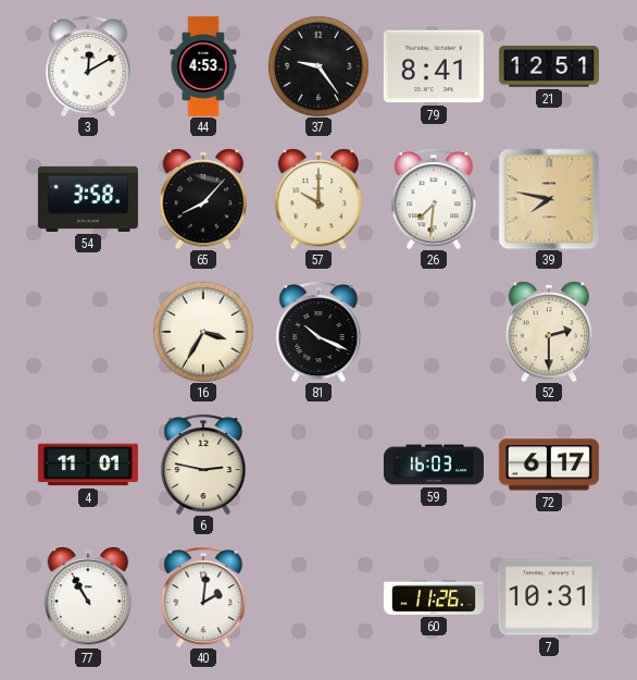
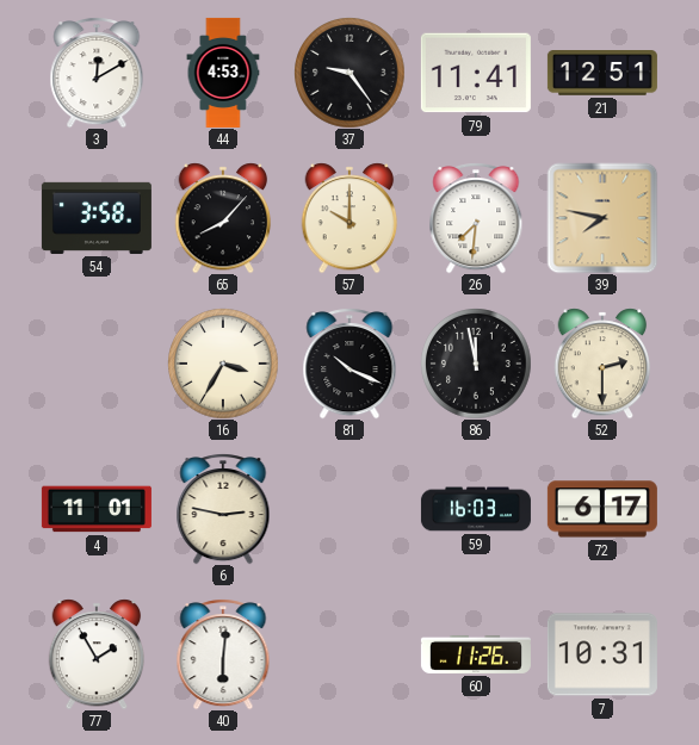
79: 8:41 -> 11:41 (476, 73)
86: none -> 11:58 (476, 364)
77: 10:55 -> 1:55 (97, 654)
40: 2:01 -> 6:01 (223, 654)
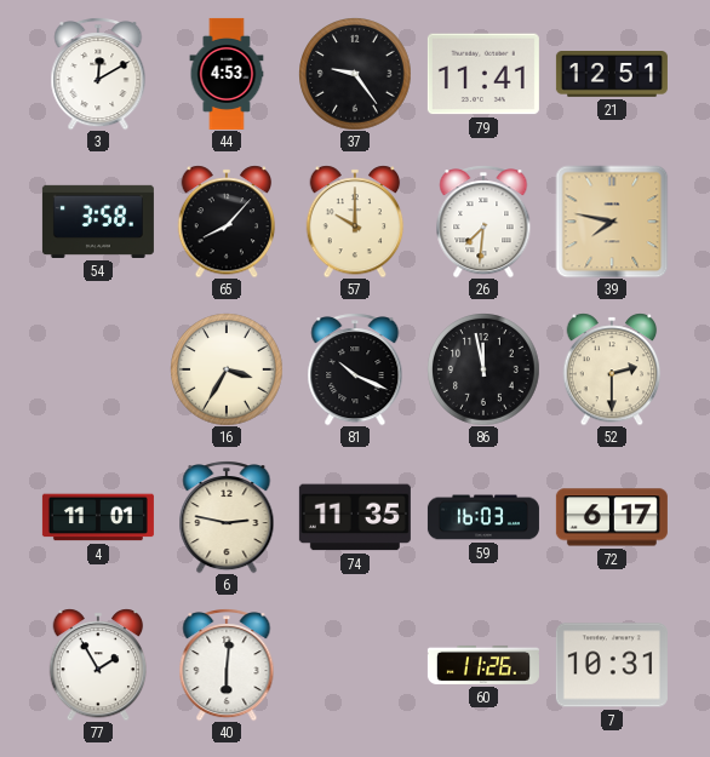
74: none -> 11:35 (355, 517)
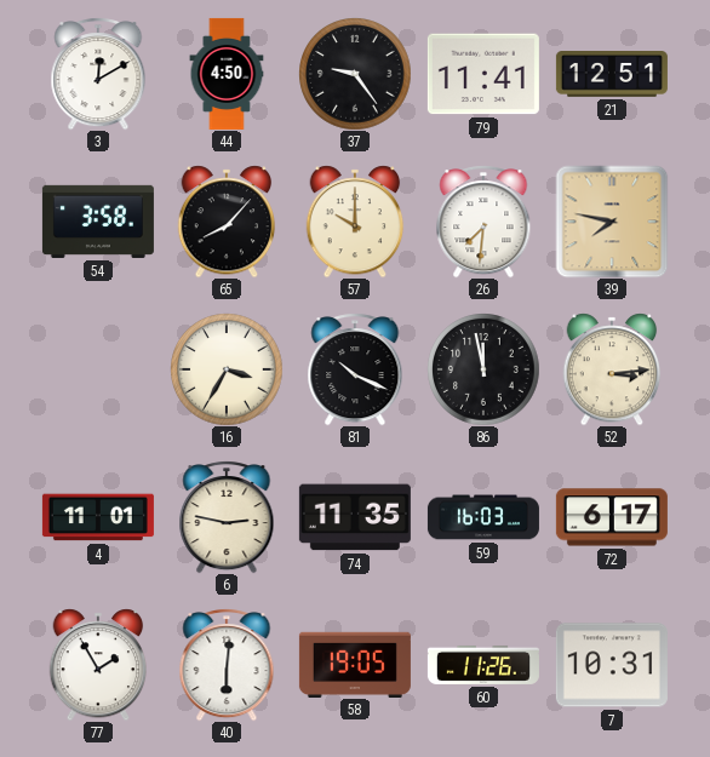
44: 4:53 -> 4:50 (227, 74)
52: 2:30 -> 3:14 (612, 369)
58: none -> 19:05 (355, 664)
